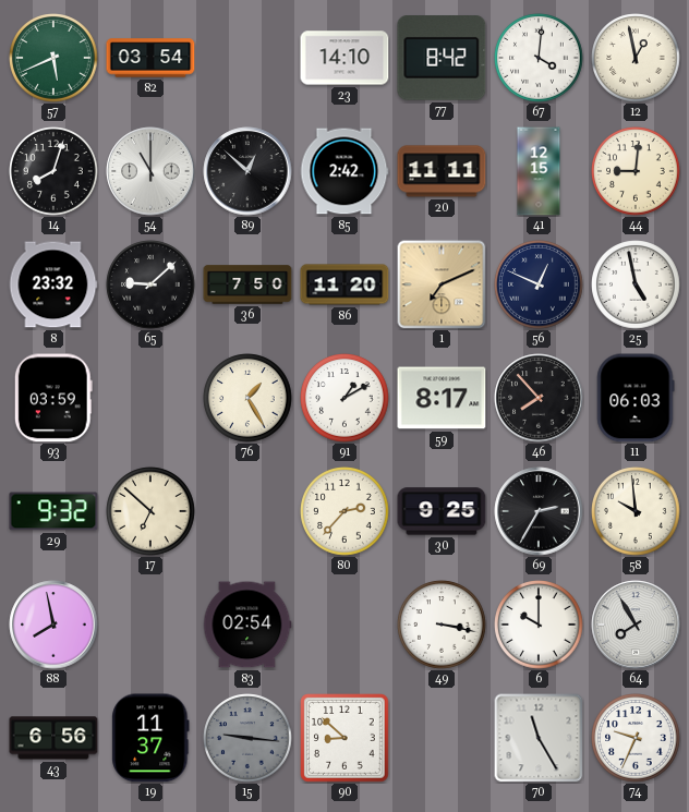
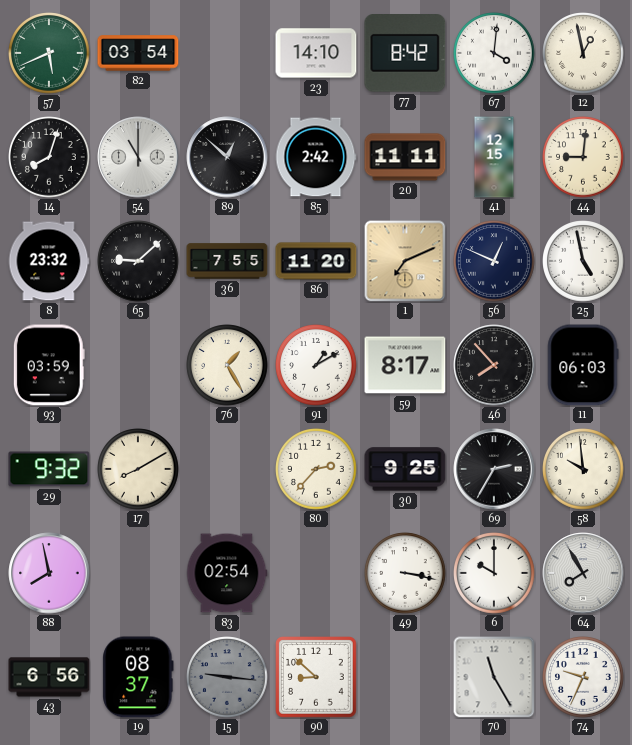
36: 7:50 -> 7:55 (227, 261)
17: 6:52 -> 8:10 (138, 469)
19: 11:37 -> 08:37 (138, 677)
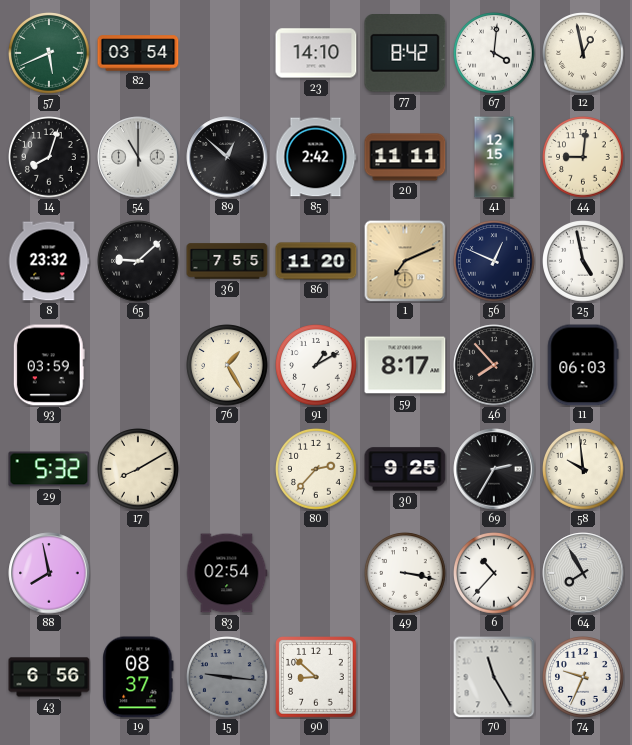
29: 9:32 -> 5:32 (49, 469)
6: 10:00 -> 10:37 (494, 573)
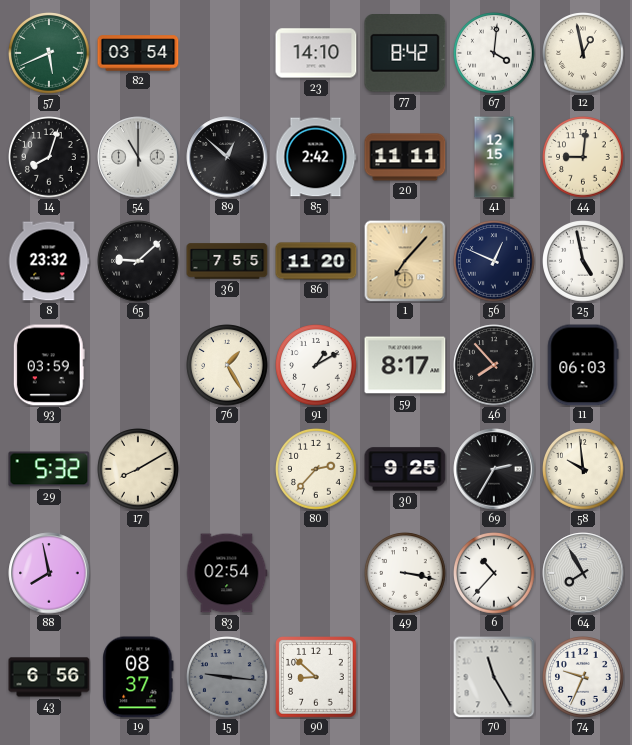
1: 7:11 -> 7:07 (405, 261)
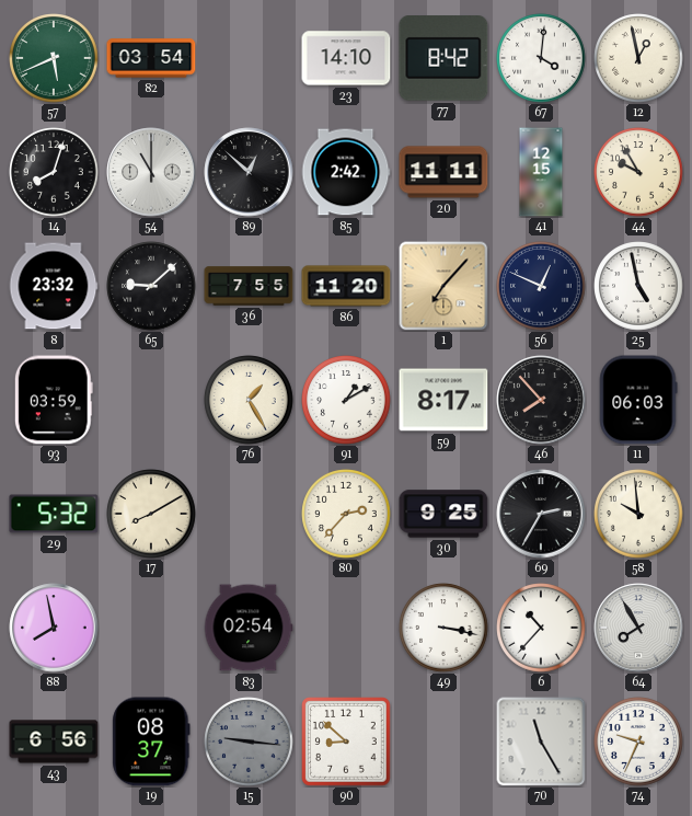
44: 9:01 -> 9:55 (638, 172)
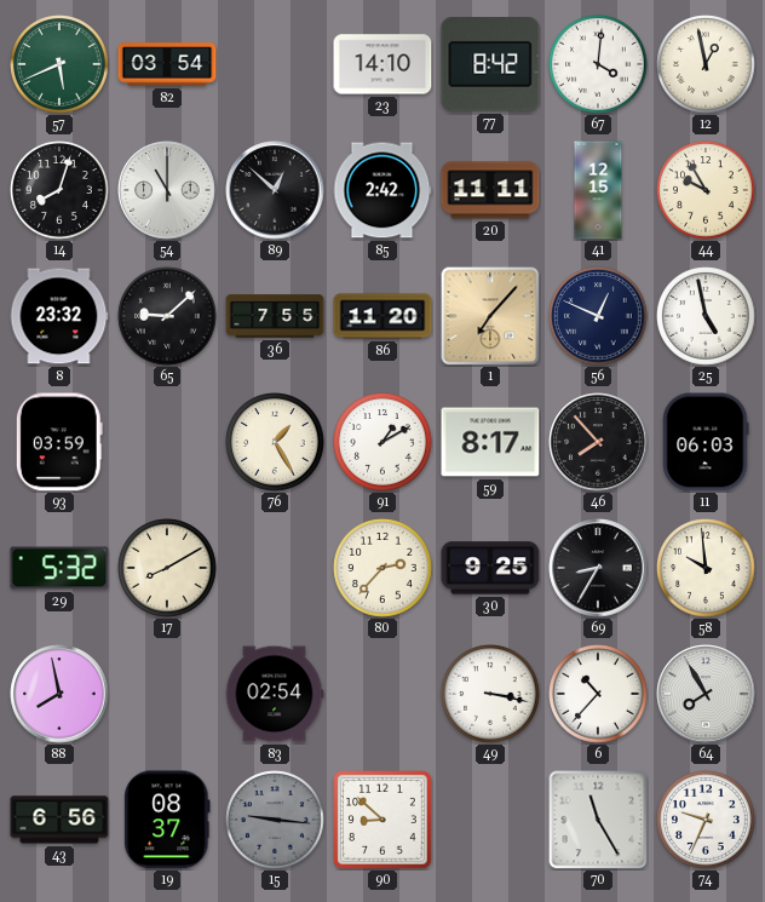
69: 2:35 -> 8:35 (598, 568)
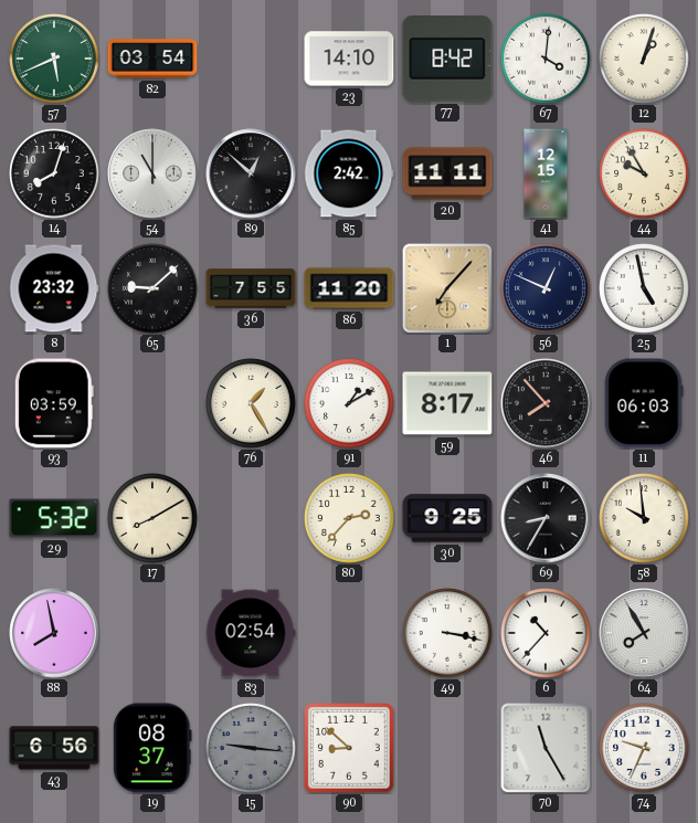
12: 12:58 -> 1:03 (644, 59)
